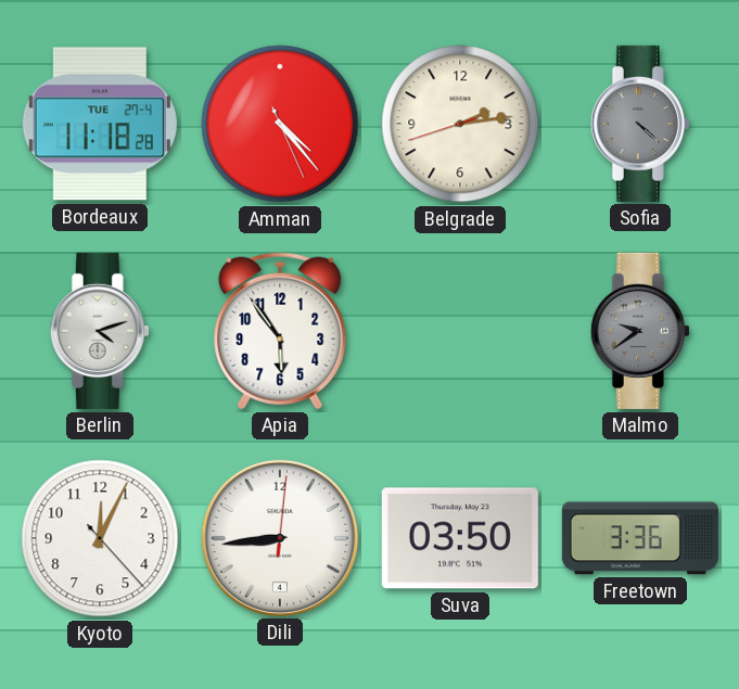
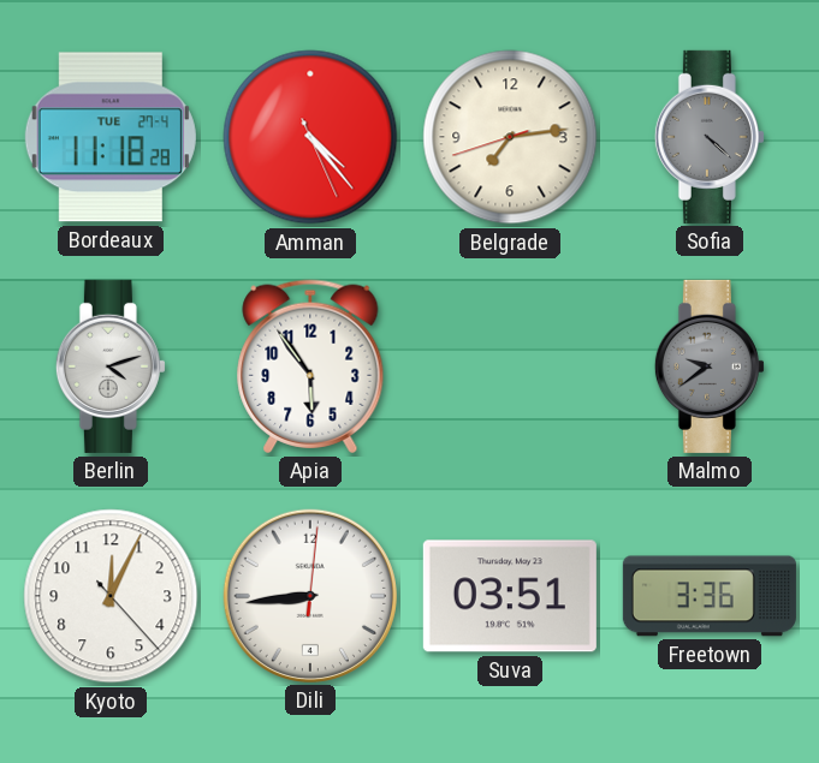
Belgrade: 2:13 -> 7:13 (510, 137)
Suva: 03:50 -> 03:51 (510, 596)
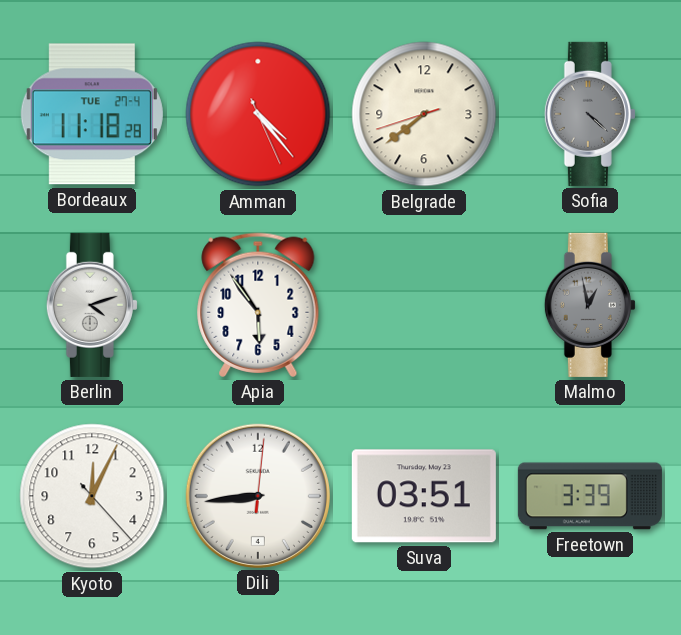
Belgrade: 7:13 -> 7:38 (424, 114)
Malmo: 9:39 -> 12:58 (590, 305)
Freetown: 3:36 -> 3:39 (590, 496)
